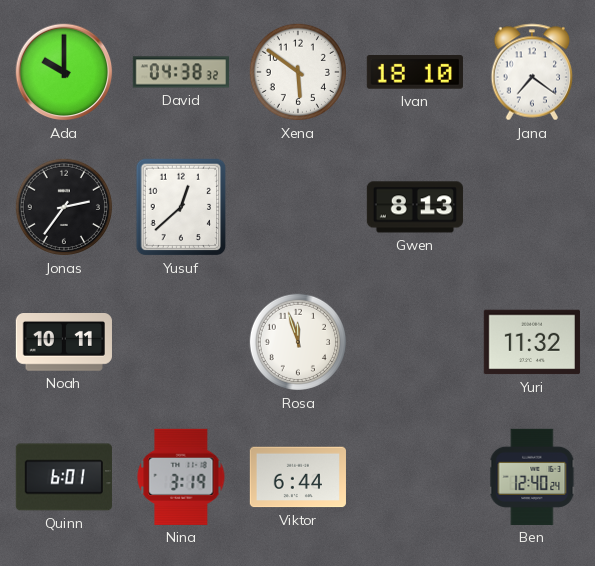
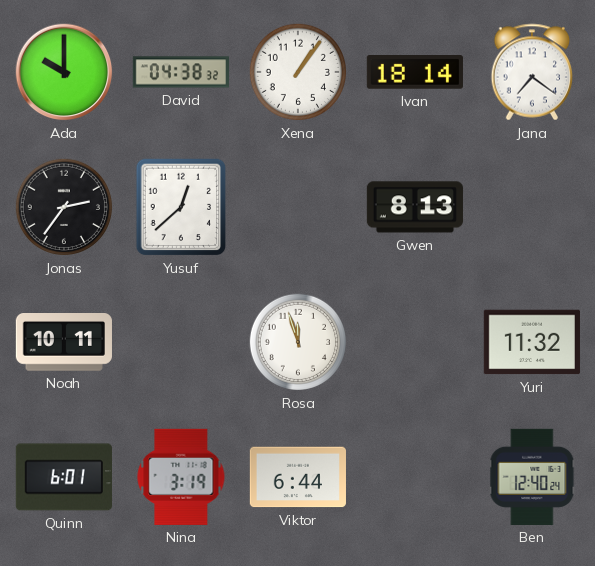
Xena: 5:51 -> 1:06 (298, 72)
Ivan: 18:10 -> 18:14 (415, 72)
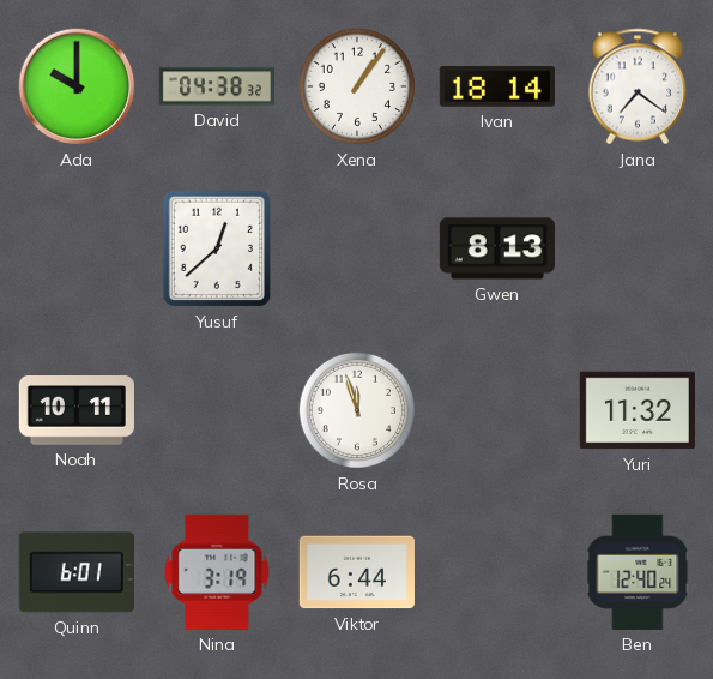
Jonas: 2:36 -> none (64, 207)
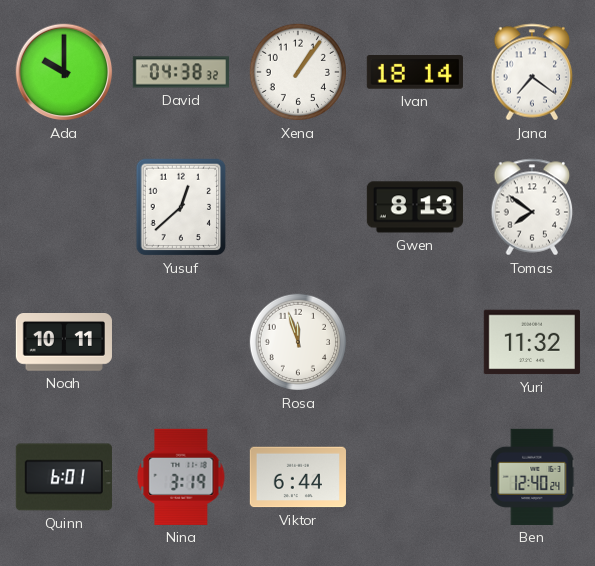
Tomas: none -> 7:51 (532, 207)
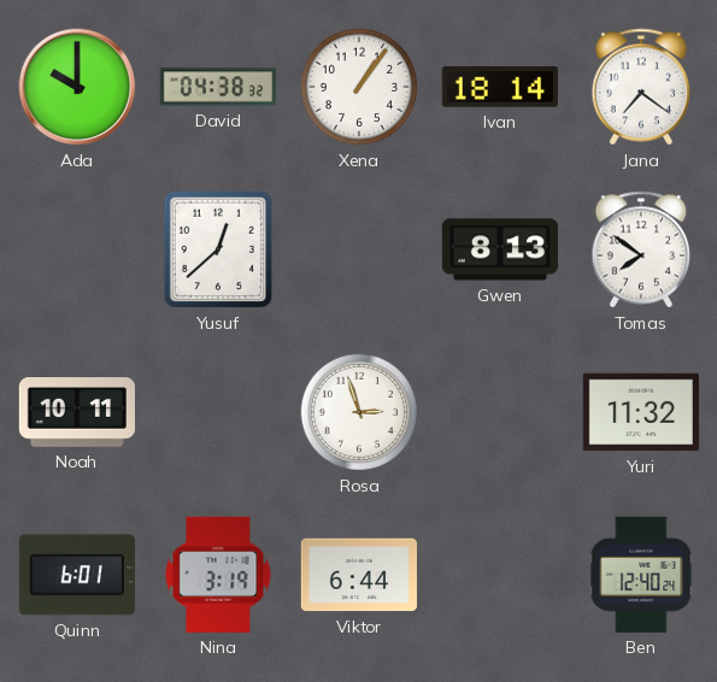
Rosa: 11:57 -> 2:57 (359, 412)
